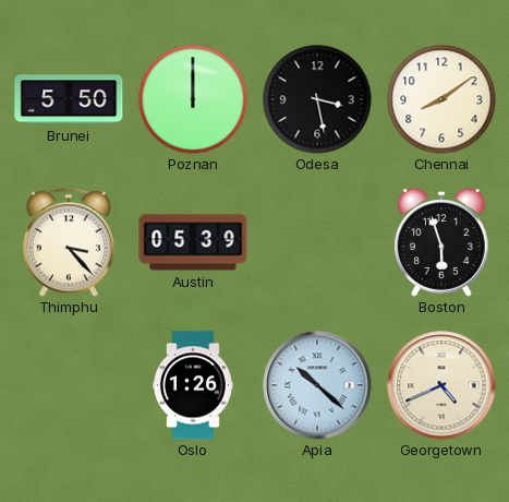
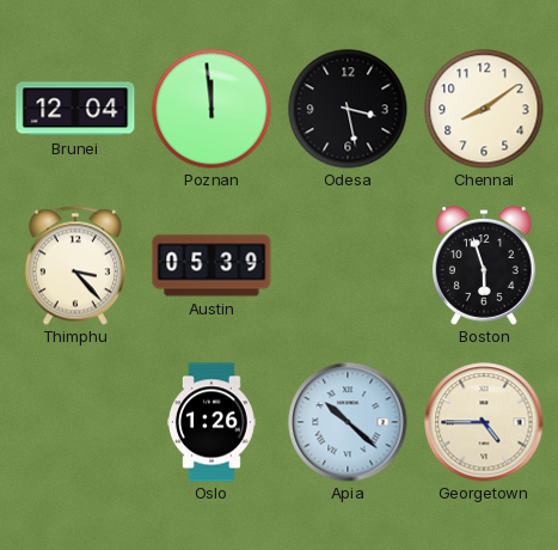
Brunei: 5:50 -> 12:04 (75, 109)
Poznan: 12:00 -> 11:59 (211, 109)
Georgetown: 4:41 -> 4:45 (484, 422)
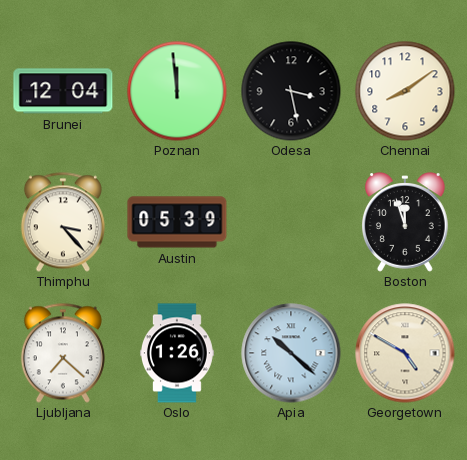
Boston: 5:57 -> 11:57 (406, 222)
Ljubljana: none -> 7:22 (63, 353)
Georgetown: 4:45 -> 4:50 (405, 353)
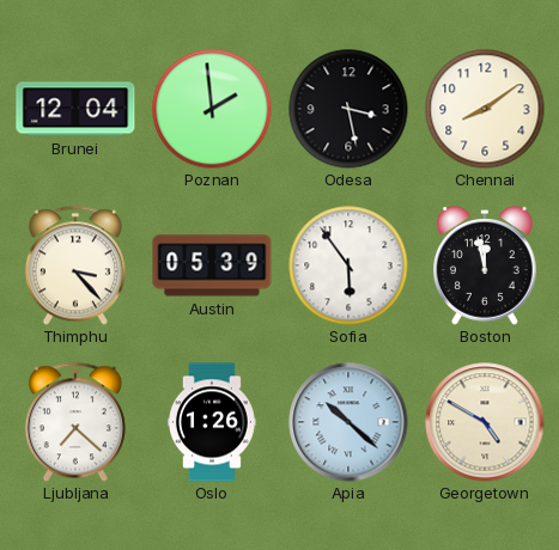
Poznan: 11:59 -> 1:59 (212, 109)
Sofia: none -> 5:54 (348, 265)
Boston: 11:57 -> 11:58 (486, 265)
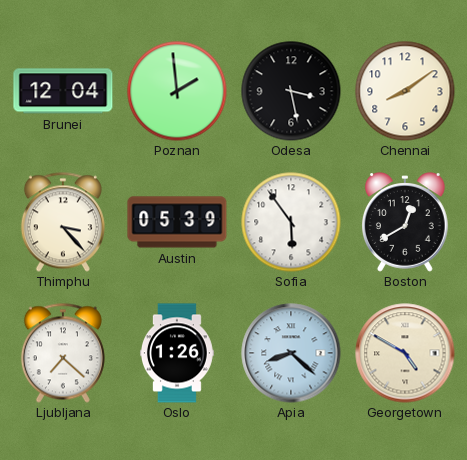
Boston: 11:58 -> 12:40 (406, 222)
Apia: 10:22 -> 8:22 (291, 353)
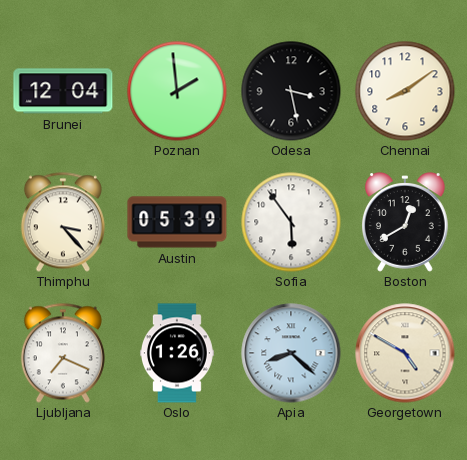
Ljubljana: 7:22 -> 7:19 (63, 353)
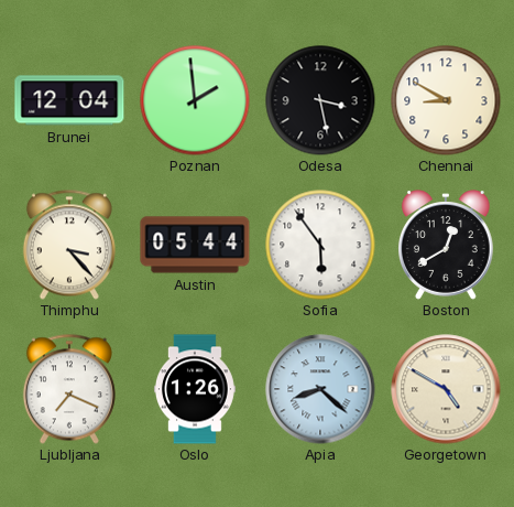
Chennai: 8:09 -> 8:50 (446, 100)
Austin: 05:39 -> 05:44 (195, 245)
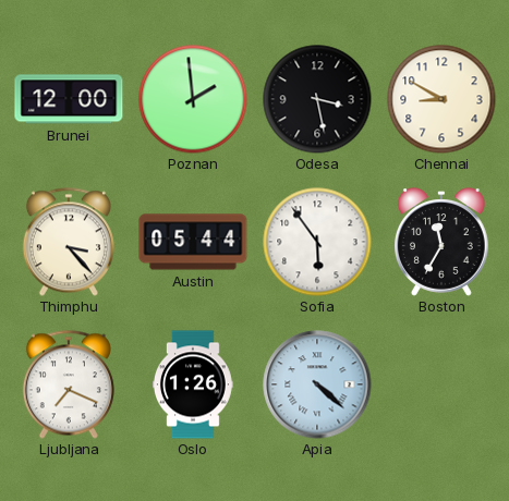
Brunei: 12:04 -> 12:00 (69, 99)
Boston: 12:40 -> 11:35 (443, 242)
Apia: 8:22 -> 4:22 (317, 384)
Georgetown: 4:50 -> none (446, 389)
